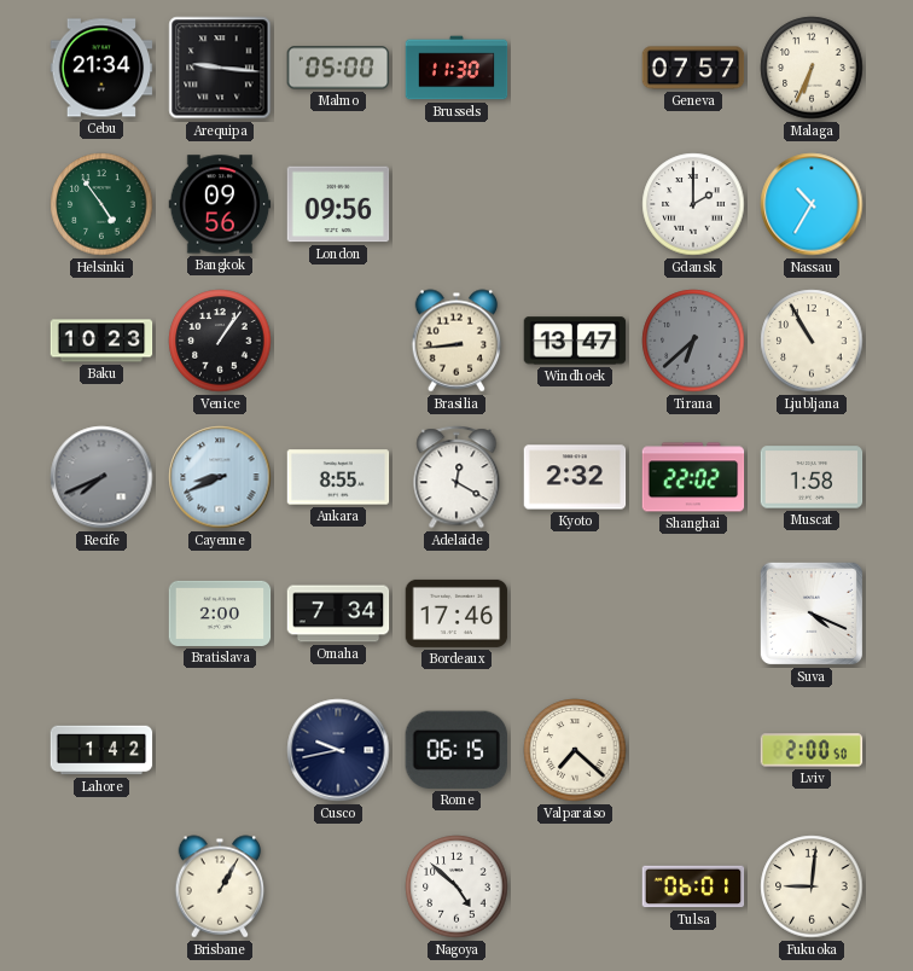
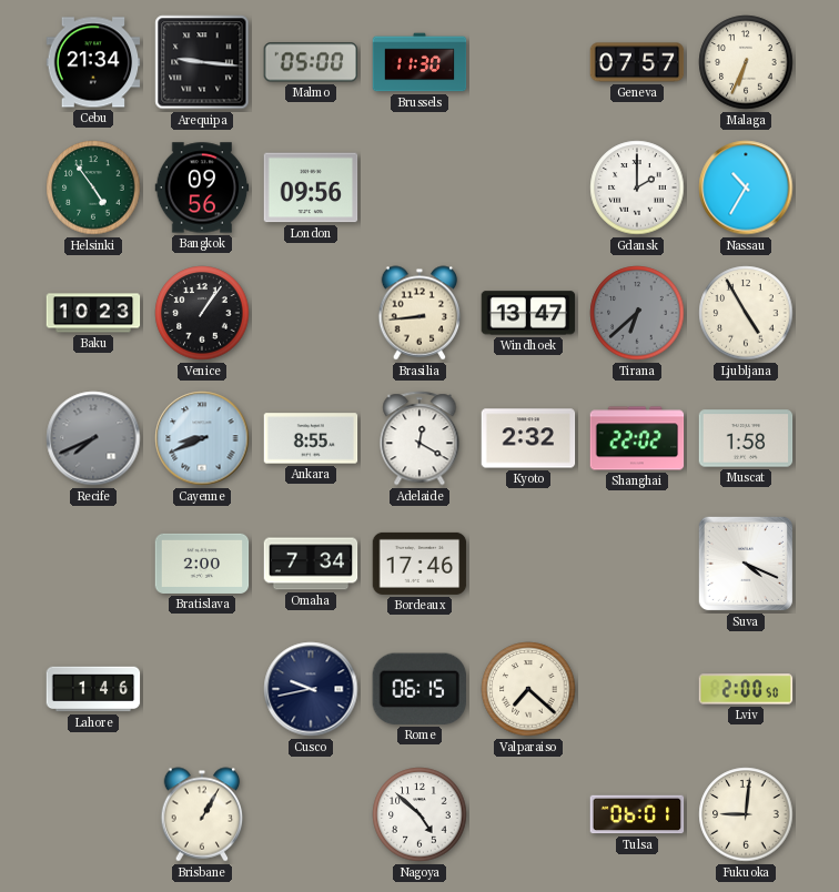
Ljubljana: 10:55 -> 4:55 (746, 313)
Lahore: 1:42 -> 1:46 (93, 689)
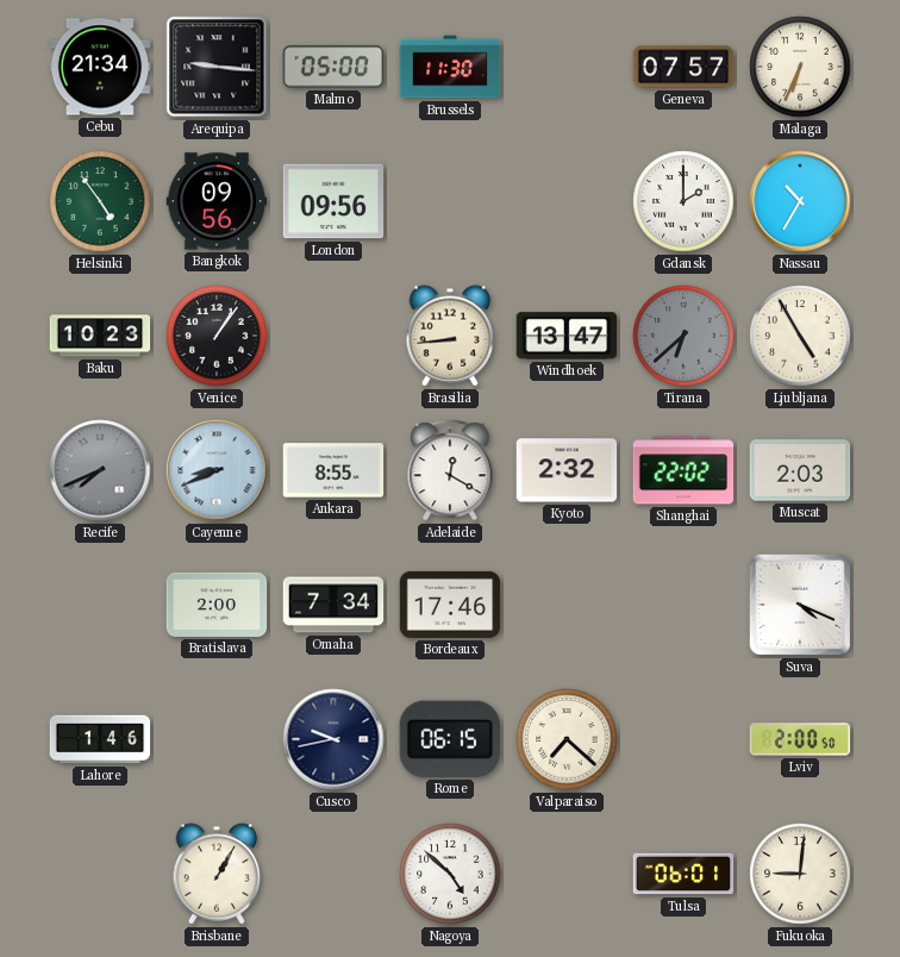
Muscat: 1:58 -> 2:03 (800, 470)
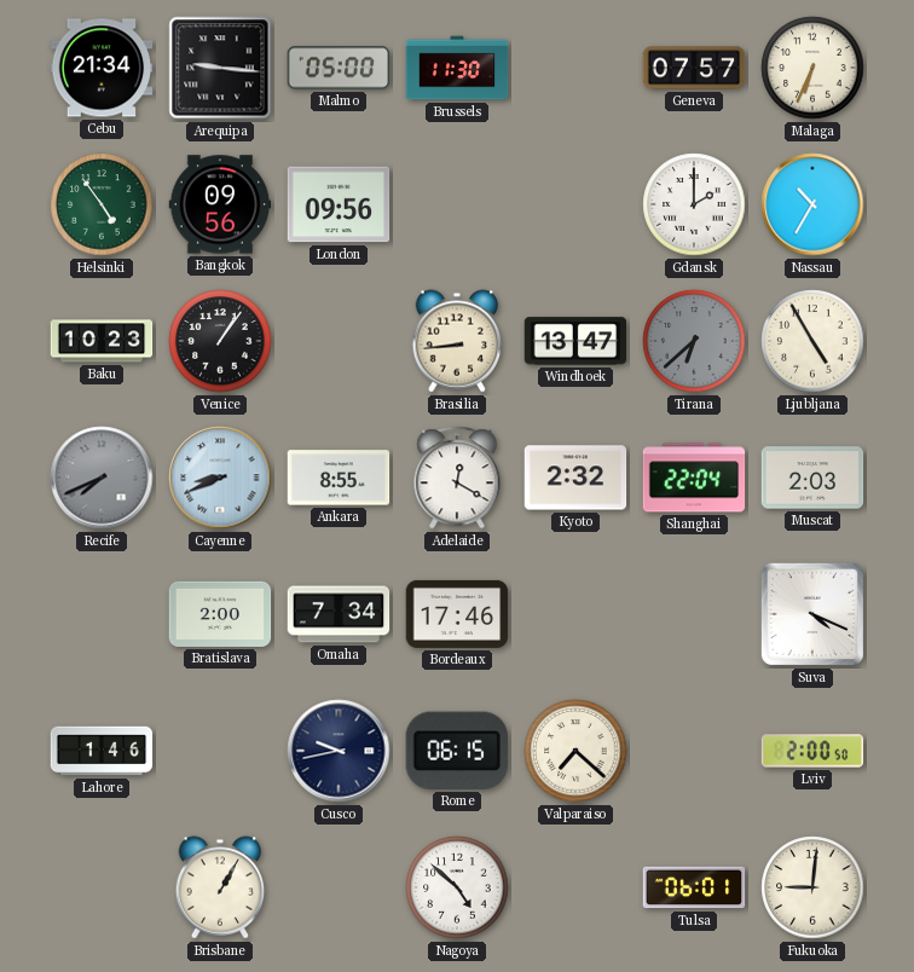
Shanghai: 22:02 -> 22:04 (694, 478)
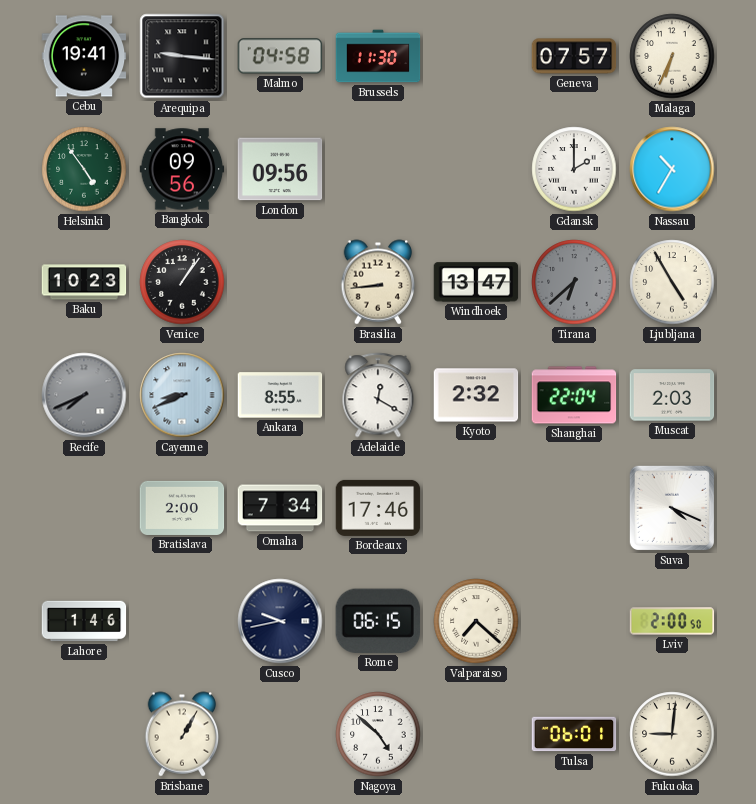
Cebu: 21:34 -> 19:41 (84, 56)
Malmo: 05:00 -> 04:58 (280, 56)
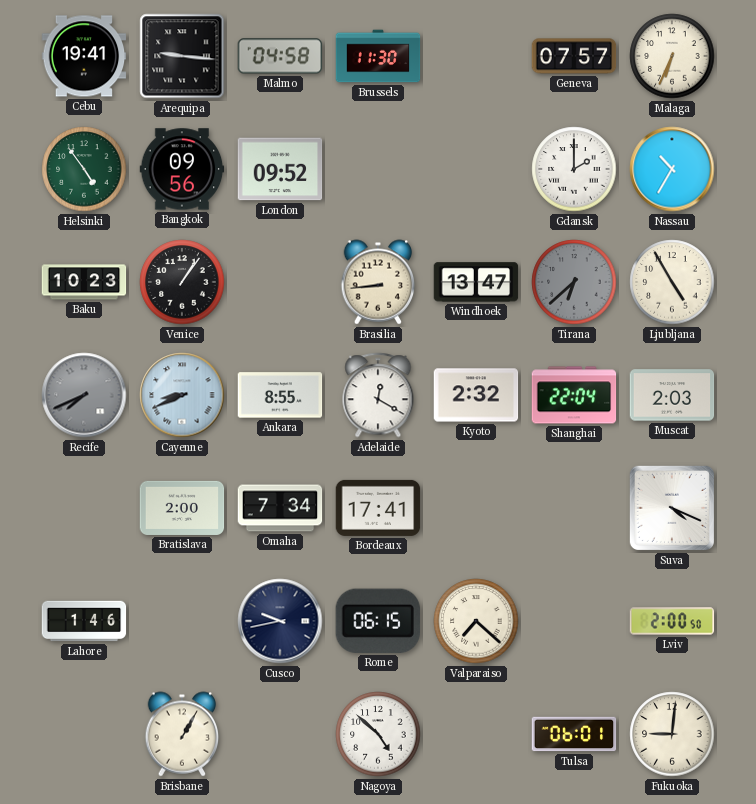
London: 09:56 -> 09:52 (280, 169)
Bordeaux: 17:46 -> 17:41 (378, 508)
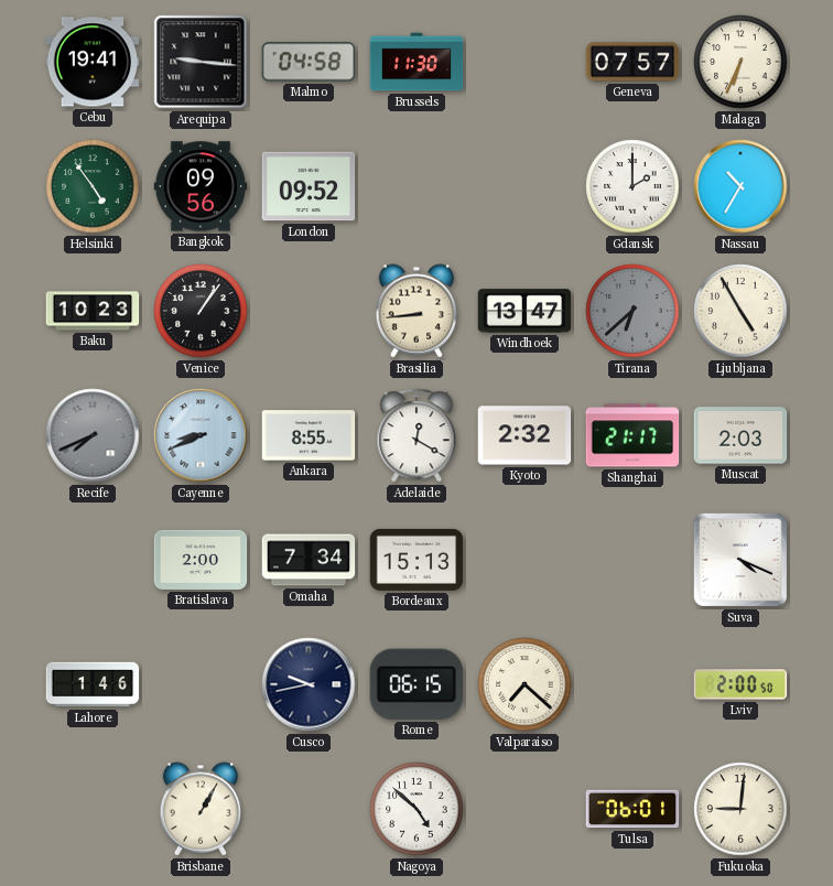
Shanghai: 22:04 -> 21:17 (632, 435)
Bordeaux: 17:41 -> 15:13 (416, 560)
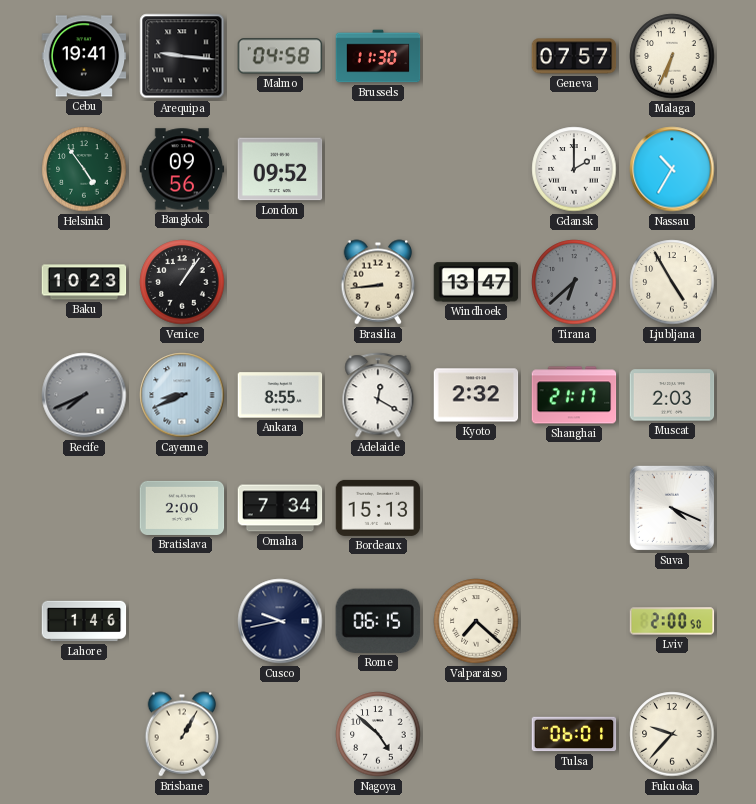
Fukuoka: 9:01 -> 9:37 (672, 734)
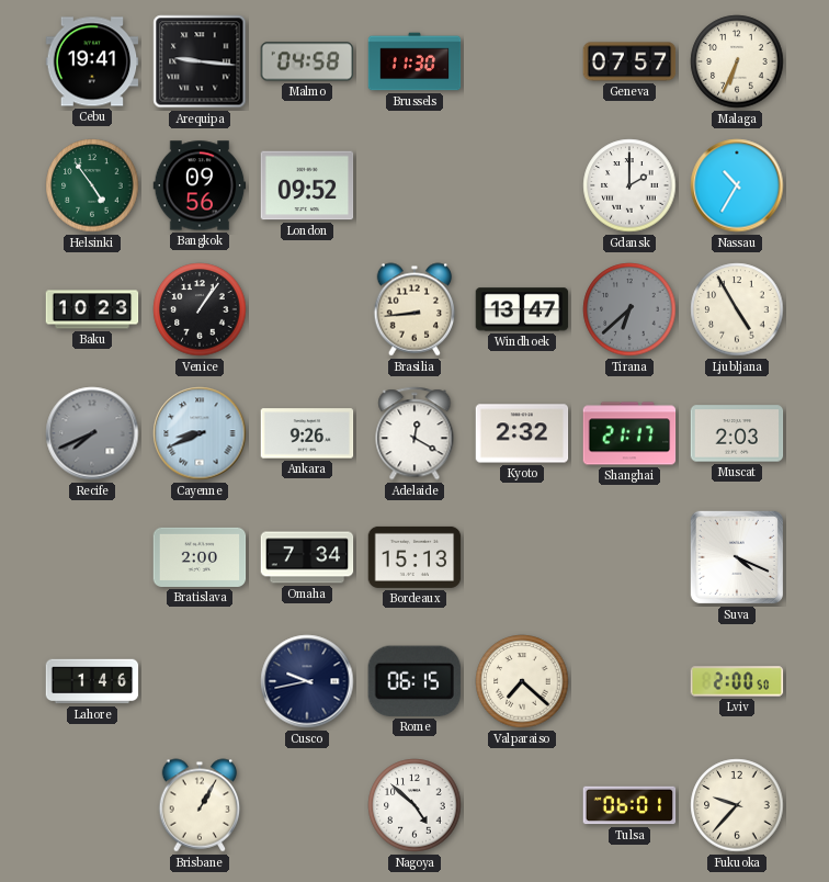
Ankara: 8:55 -> 9:26 (307, 433)
